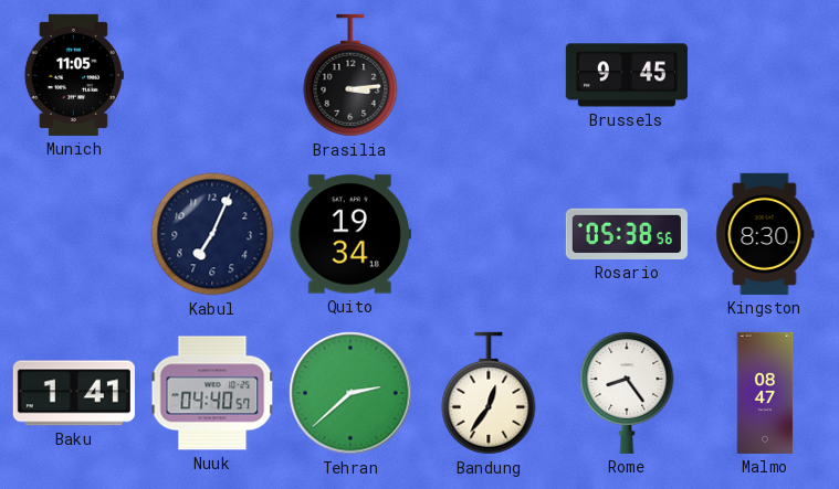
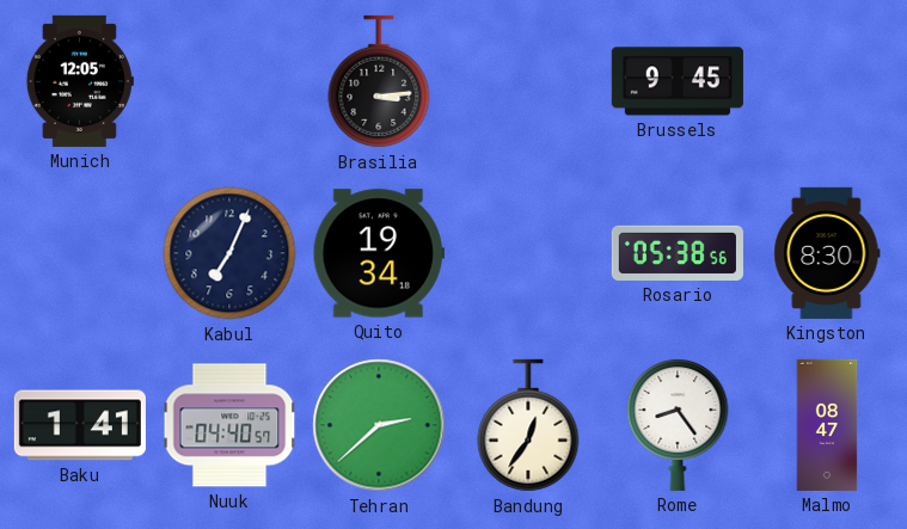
Munich: 11:05 -> 12:05 (80, 81)
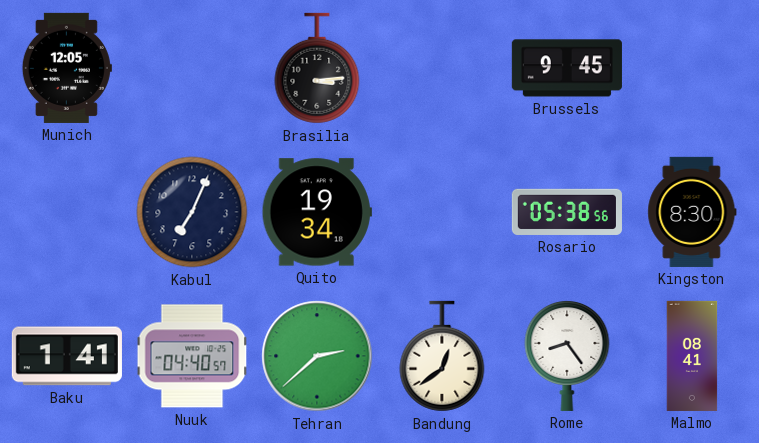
Bandung: 12:36 -> 12:39 (442, 356)
Malmo: 08:47 -> 08:41 (692, 356)
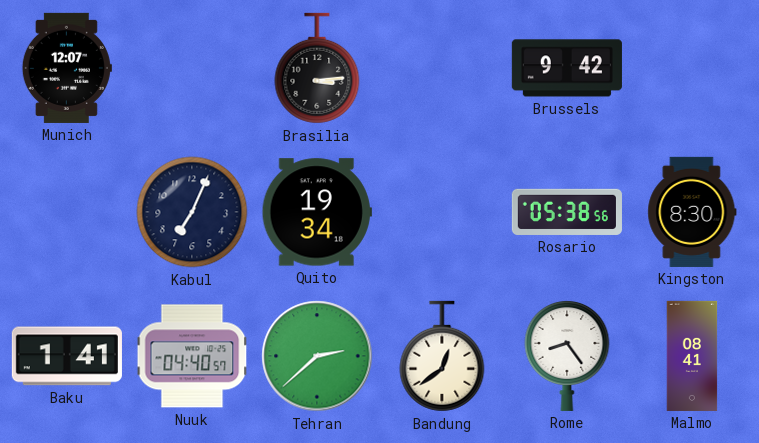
Munich: 12:05 -> 12:07 (67, 68)
Brussels: 9:45 -> 9:42 (567, 68)
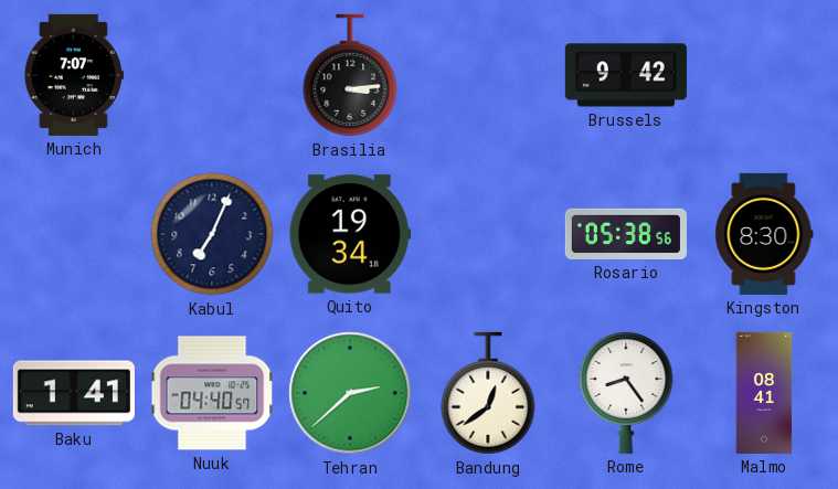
Munich: 12:07 -> 7:07 (74, 75)
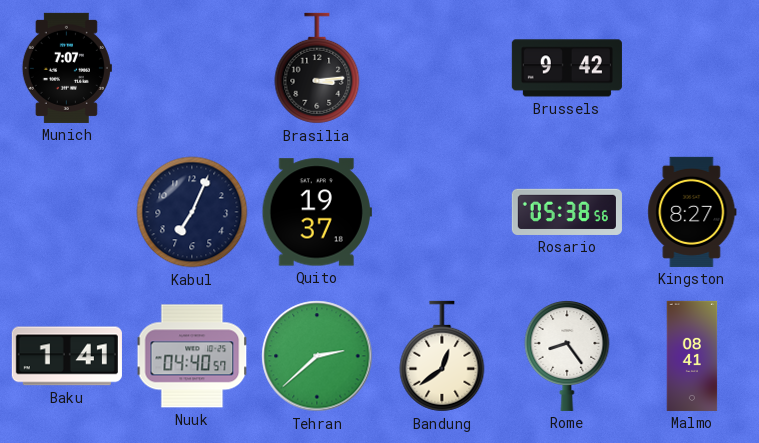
Quito: 19:34 -> 19:37 (317, 212)
Kingston: 8:30 -> 8:27 (692, 212)
